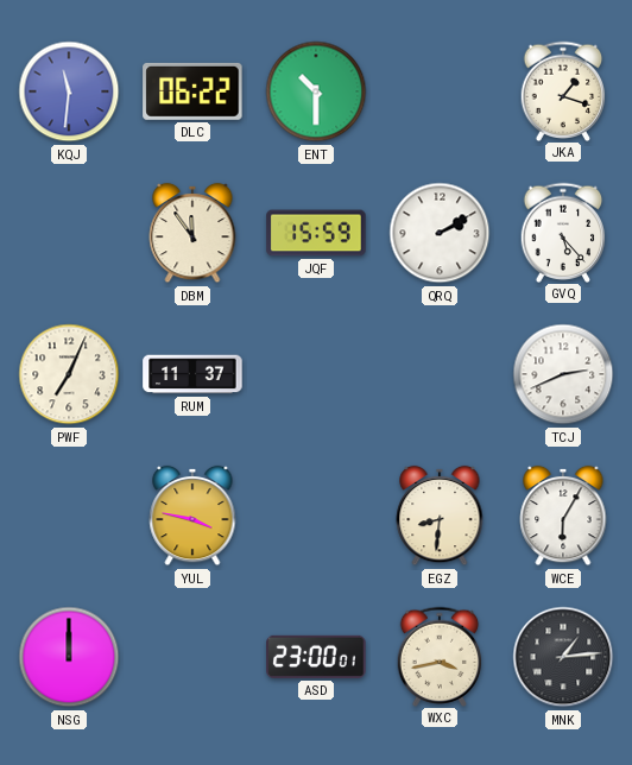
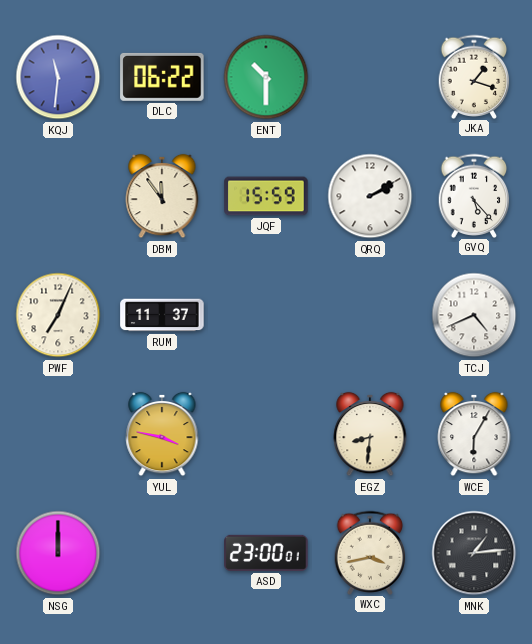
TCJ: 2:41 -> 4:41 (474, 315)
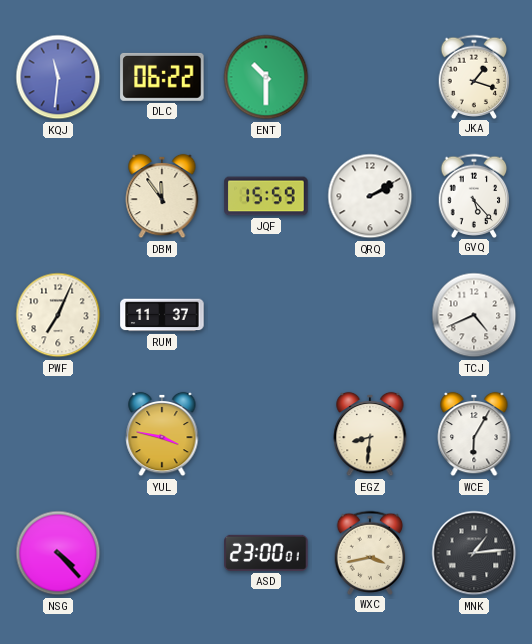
NSG: 12:00 -> 4:23 (58, 553)
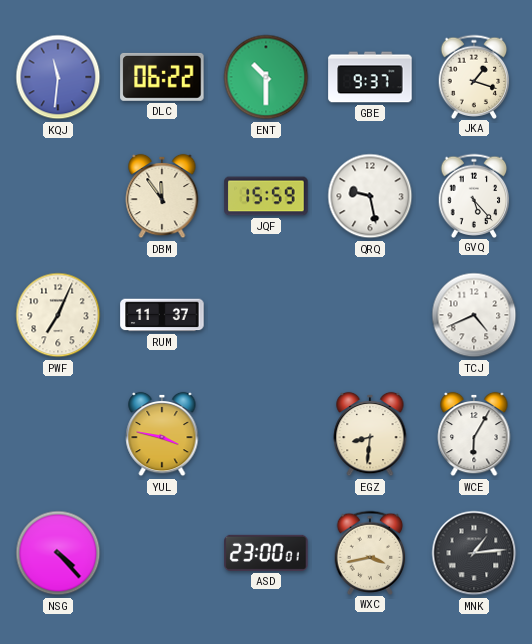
GBE: none -> 9:37 (370, 77)
QRQ: 2:10 -> 9:28 (370, 196)
